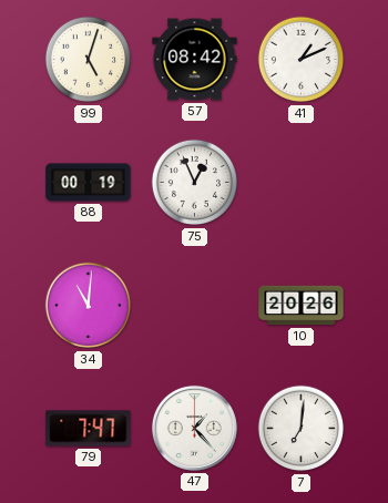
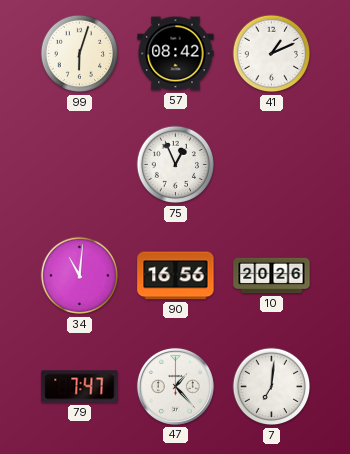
99: 5:03 -> 6:03 (80, 54)
88: 00:19 -> none (89, 183)
90: none -> 16:56 (176, 276)
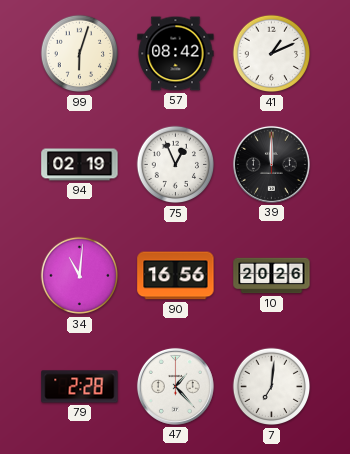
94: none -> 02:19 (80, 165)
39: none -> 12:00 (271, 164)
79: 7:47 -> 2:28 (80, 387)
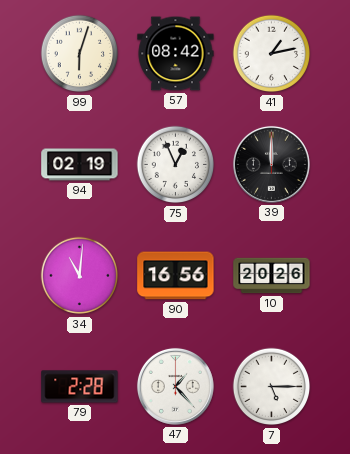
41: 1:11 -> 1:13 (272, 54)
7: 7:01 -> 5:15 (272, 387)
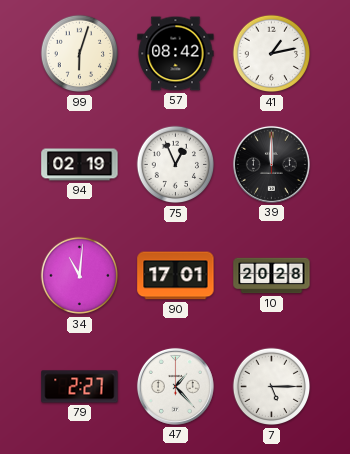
90: 16:56 -> 17:01 (176, 276)
10: 20:26 -> 20:28 (272, 276)
79: 2:28 -> 2:27 (80, 387)
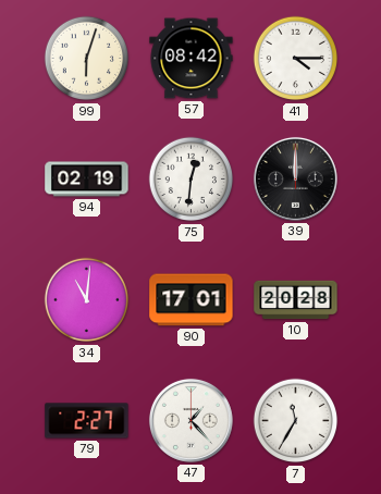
41: 1:13 -> 4:15 (296, 59)
75: 12:56 -> 12:31 (192, 180)
7: 5:15 -> 11:35 (296, 421)
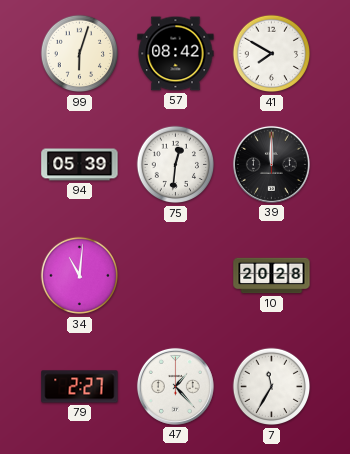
41: 4:15 -> 7:50 (272, 54)
94: 02:19 -> 05:39 (80, 165)
90: 17:01 -> none (192, 300)
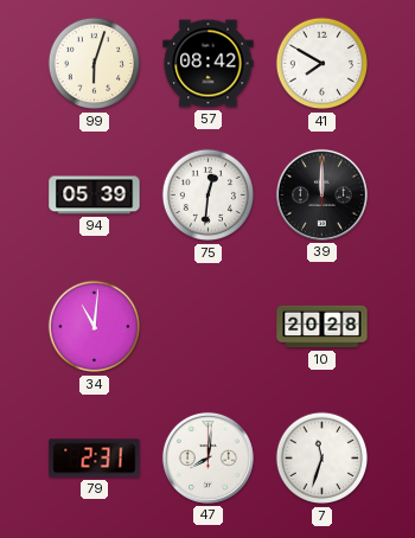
79: 2:27 -> 2:31 (95, 459)
47: 1:23 -> 8:01 (207, 457)
7: 11:35 -> 11:33 (323, 459)
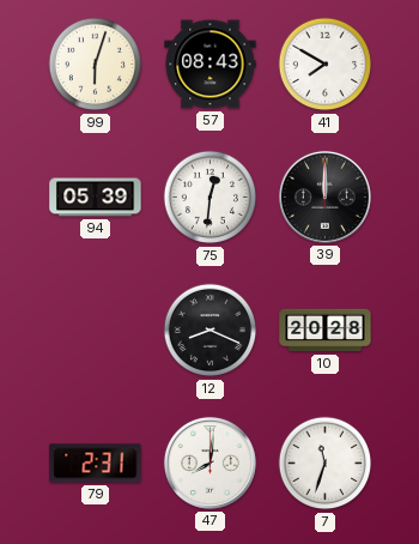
57: 08:42 -> 08:43 (211, 65)
34: 11:01 -> none (95, 327)
12: none -> 8:19 (211, 331)
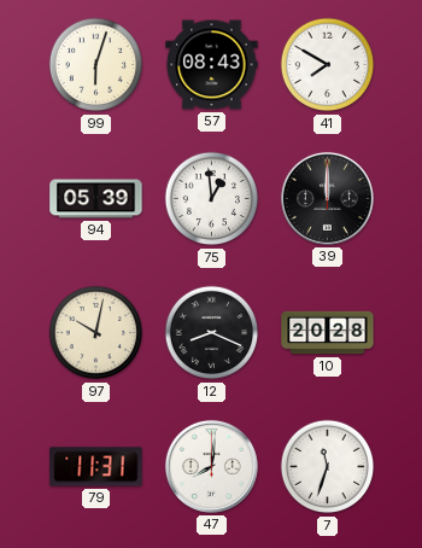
75: 12:31 -> 12:59 (212, 199)
97: none -> 10:02 (96, 333)
79: 2:31 -> 11:31 (96, 467)
